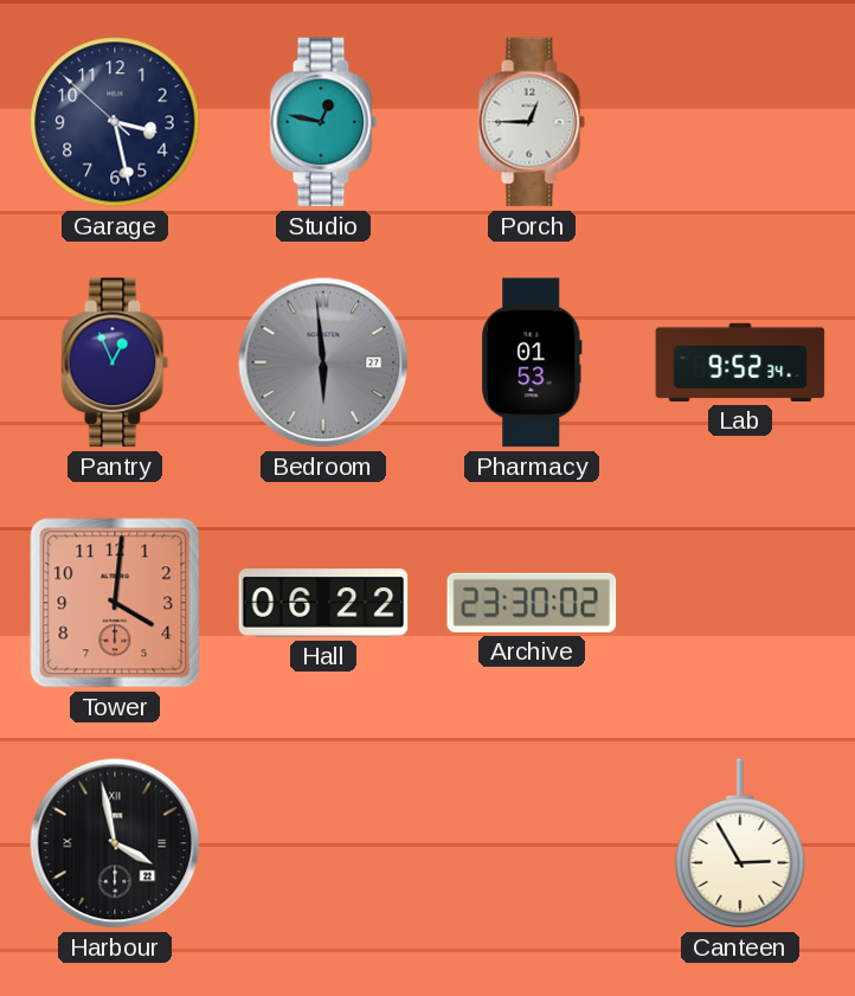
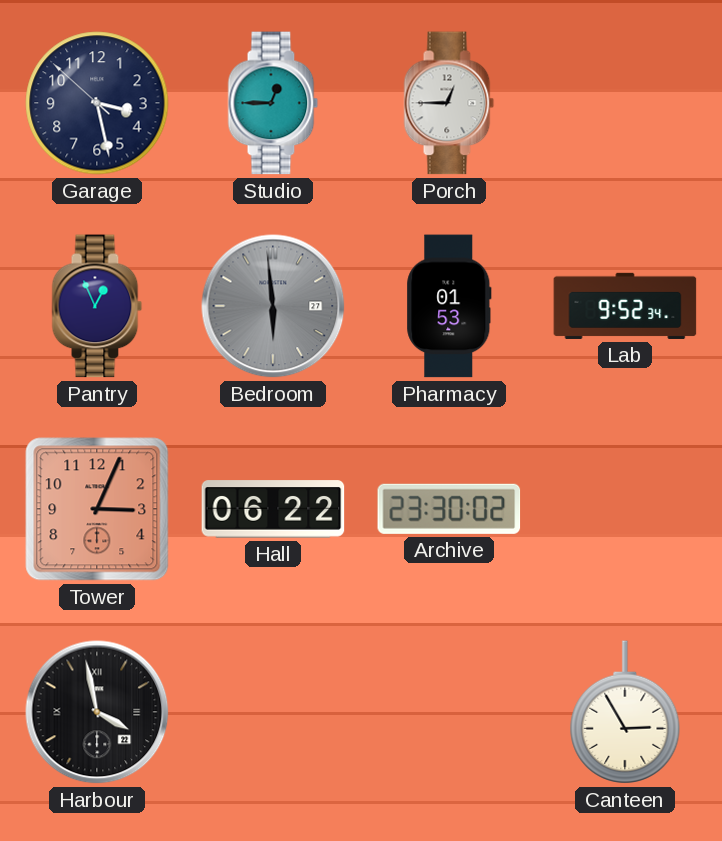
Studio: 12:47 -> 12:45 (273, 103)
Tower: 4:01 -> 3:04 (97, 509)
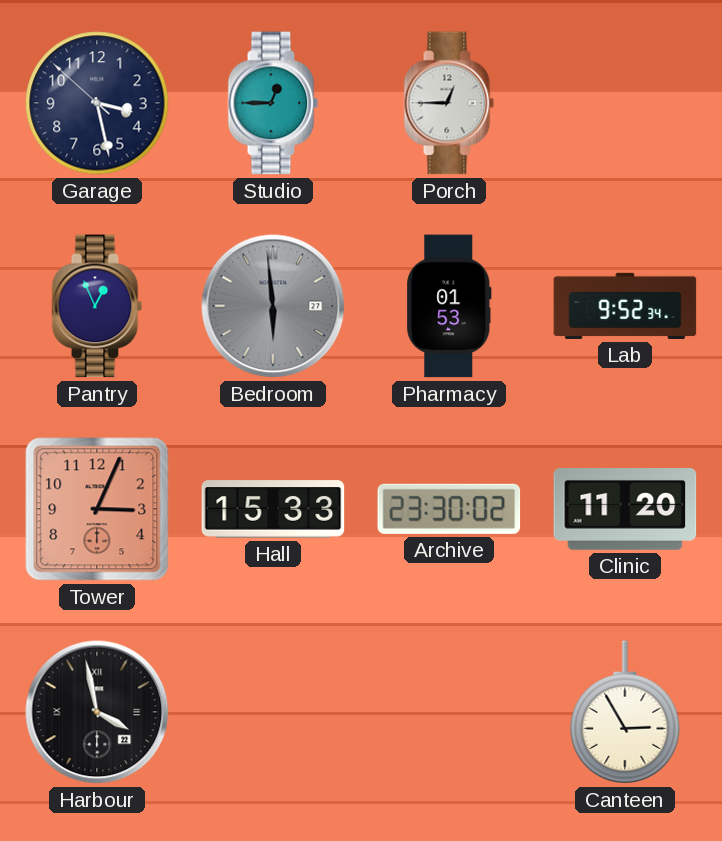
Hall: 06:22 -> 15:33 (273, 509)
Clinic: none -> 11:20 (625, 510)
